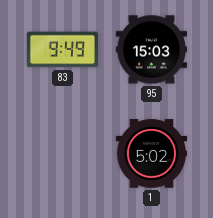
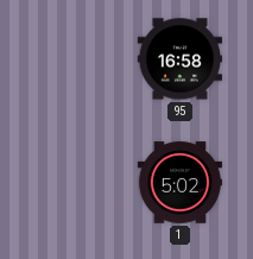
83: 9:49 -> none (63, 50)
95: 15:03 -> 16:58 (179, 59)
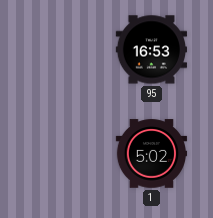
95: 16:58 -> 16:53 (151, 50)
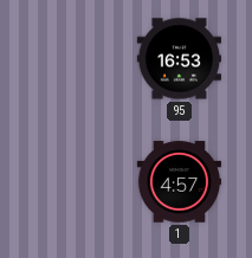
1: 5:02 -> 4:57 (180, 182)
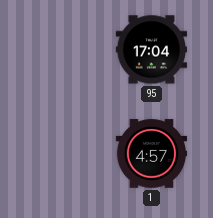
95: 16:53 -> 17:04 (151, 50)
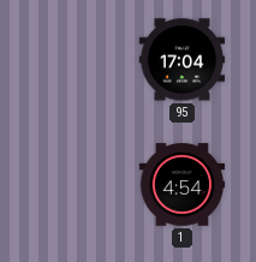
1: 4:57 -> 4:54 (183, 185)
